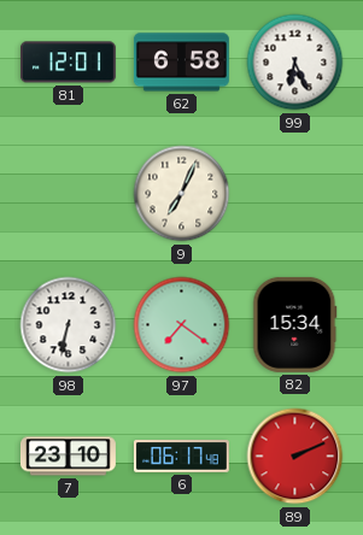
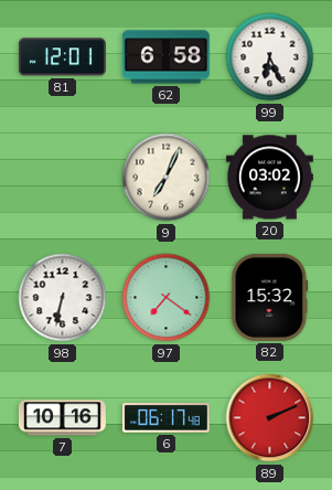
20: none -> 03:02 (269, 178)
82: 15:34 -> 15:32 (270, 297)
7: 23:10 -> 10:16 (62, 418)
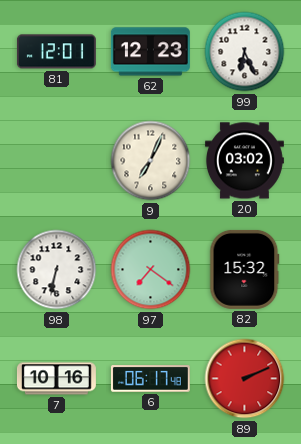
62: 6:58 -> 12:23 (150, 52)
